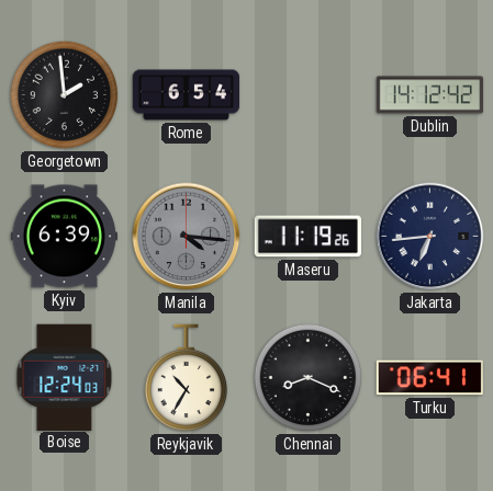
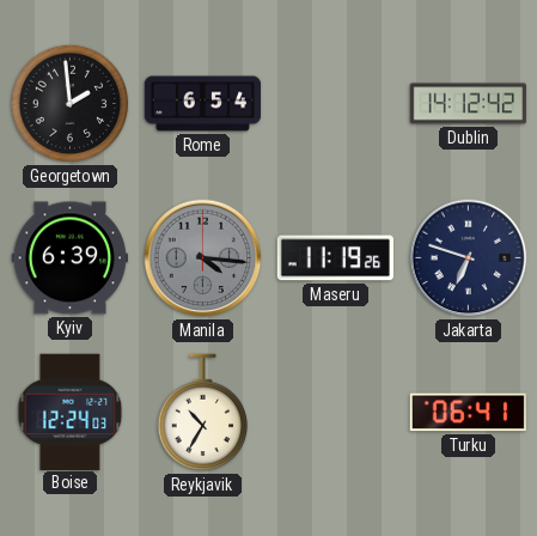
Jakarta: 6:44 -> 6:48 (469, 258)
Chennai: 8:19 -> none (309, 378)
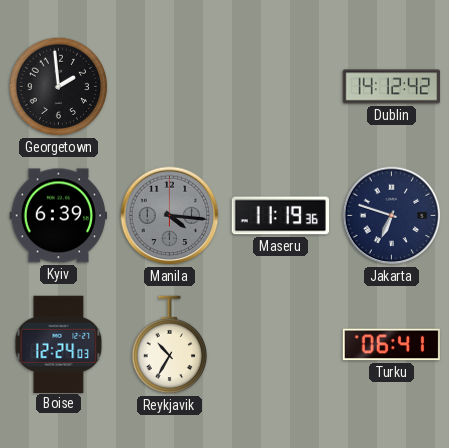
Rome: 6:54 -> none (203, 104)
Maseru: 11:19:26 -> 11:19:36 (280, 216)
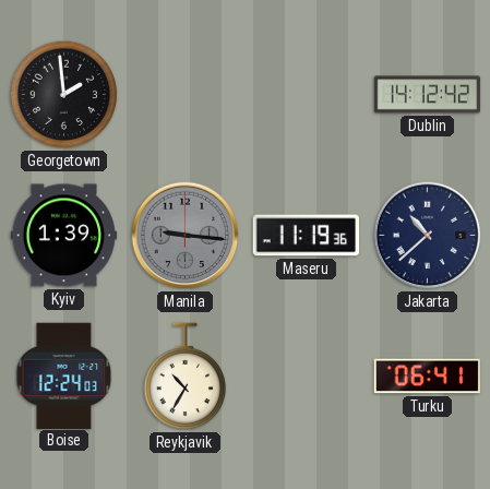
Kyiv: 6:39 -> 1:39 (64, 236)
Manila: 4:16 -> 9:16 (186, 236)
Jakarta: 6:48 -> 10:38 (428, 236)
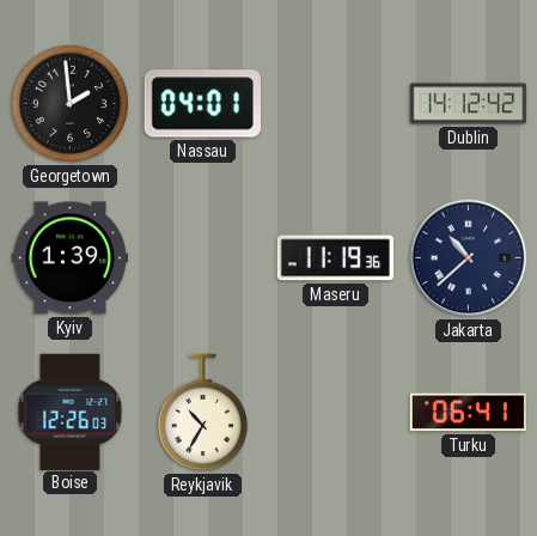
Nassau: none -> 04:01 (202, 104)
Manila: 9:16 -> none (186, 236)
Boise: 12:24 -> 12:26 (71, 412)
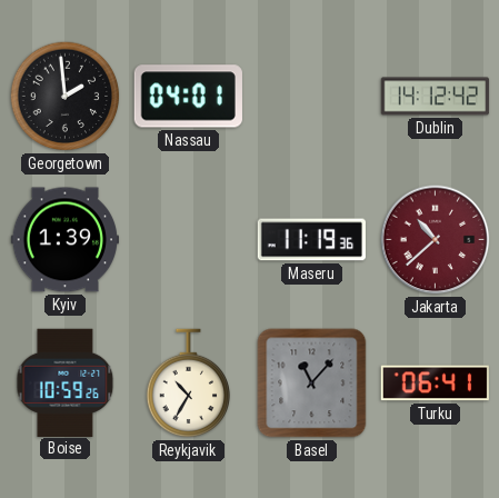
Jakarta dial: navy -> burgundy (436, 240)
Boise: 12:26 -> 10:59 (66, 382)
Basel: none -> 11:07 (312, 384)
